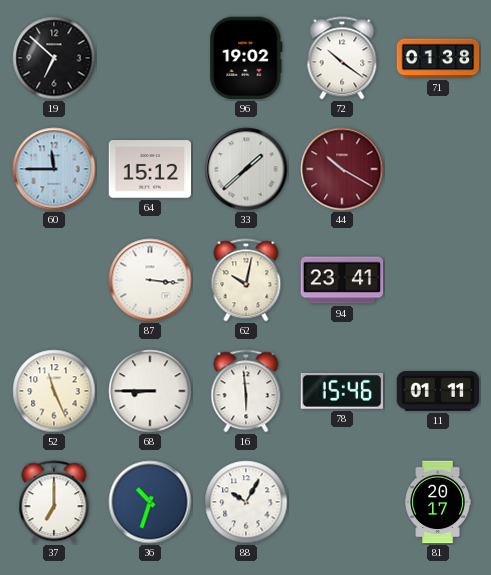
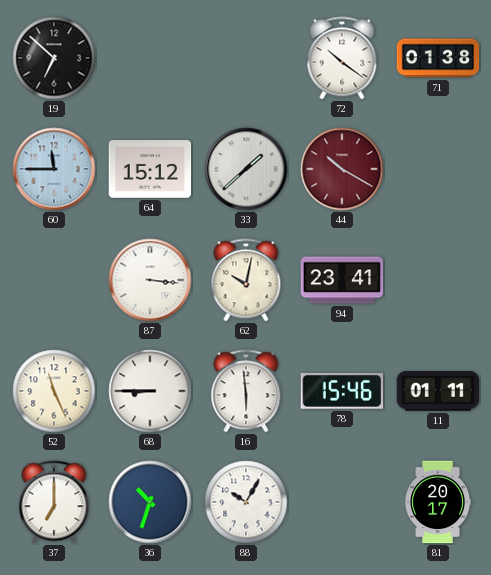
96: 19:02 -> none (246, 58)
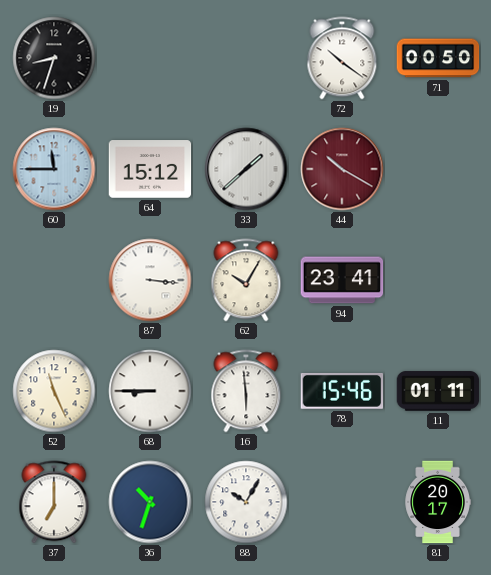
19: 6:52 -> 8:33 (54, 58)
71: 01:38 -> 00:50 (438, 58)
62: 10:02 -> 10:05 (246, 280)
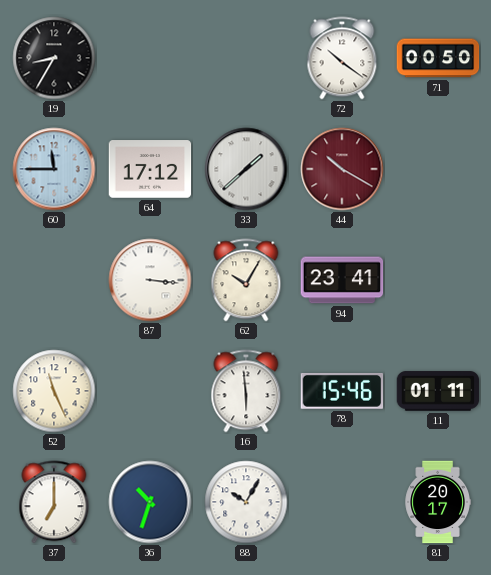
19: 8:33 -> 8:35 (54, 58)
64: 15:12 -> 17:12 (150, 169)
68: 8:45 -> none (150, 391)
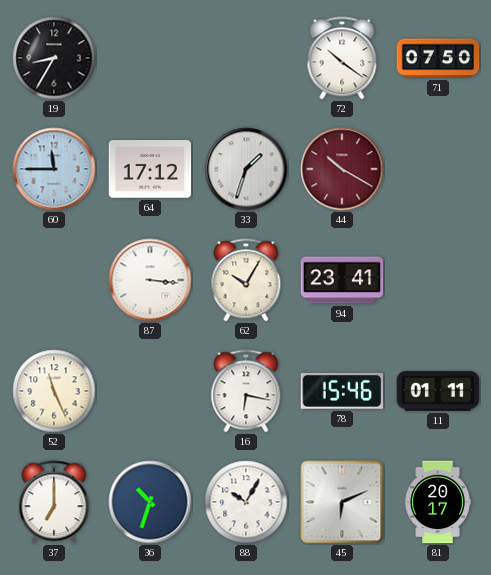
71: 00:50 -> 07:50 (438, 58)
33: 1:38 -> 1:33 (246, 169)
16: 5:59 -> 6:17 (246, 391)
45: none -> 6:11 (342, 502)
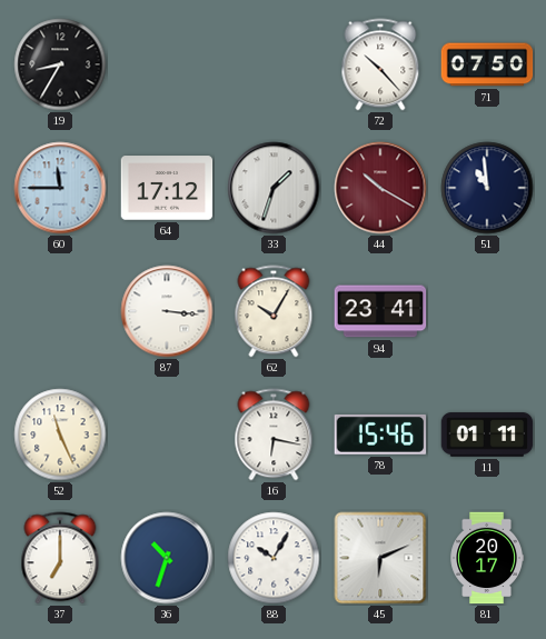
72: 10:21 -> 10:23 (380, 64)
51: none -> 10:59 (487, 188)
